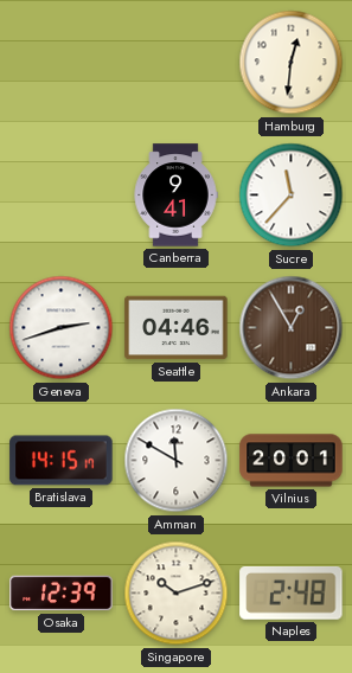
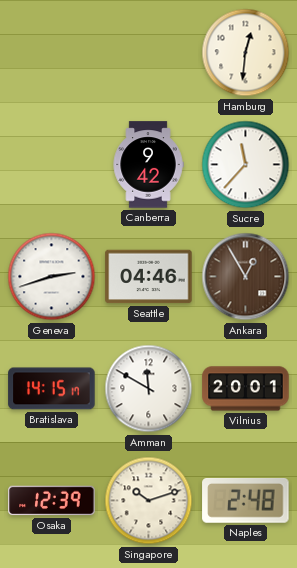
Canberra: 9:41 -> 9:42 (148, 165)
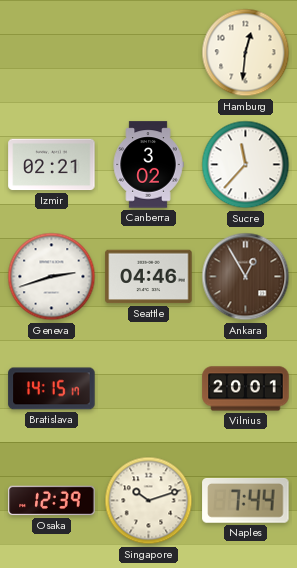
Izmir: none -> 02:21 (52, 165)
Canberra: 9:42 -> 3:02 (148, 165)
Amman: 11:50 -> none (149, 389)
Naples: 2:48 -> 7:44 (246, 501)
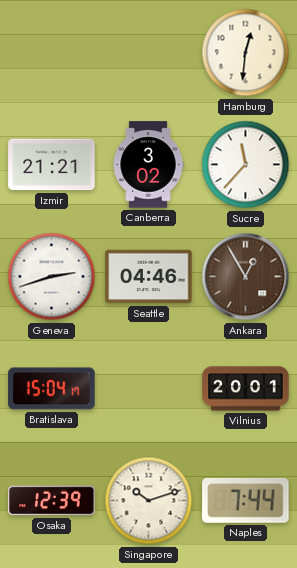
Izmir: 02:21 -> 21:21 (52, 165)
Bratislava: 14:15 -> 15:04 (52, 389)
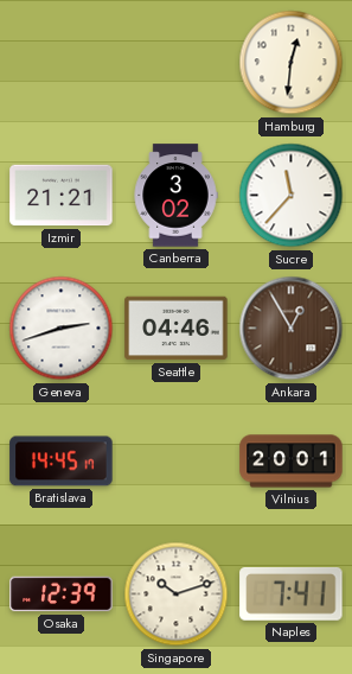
Bratislava: 15:04 -> 14:45 (62, 462)
Naples: 7:44 -> 7:41 (292, 594)
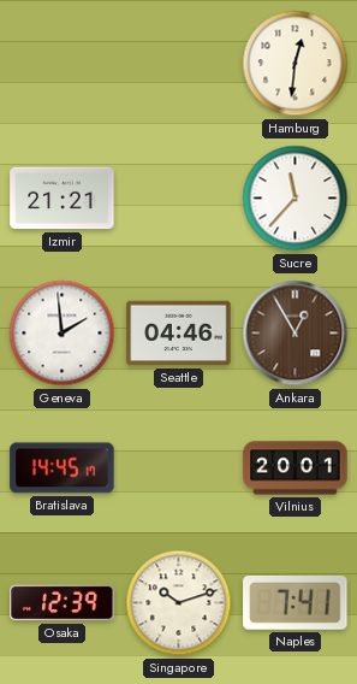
Canberra: 3:02 -> none (175, 196)
Geneva: 2:42 -> 1:59 (63, 334)
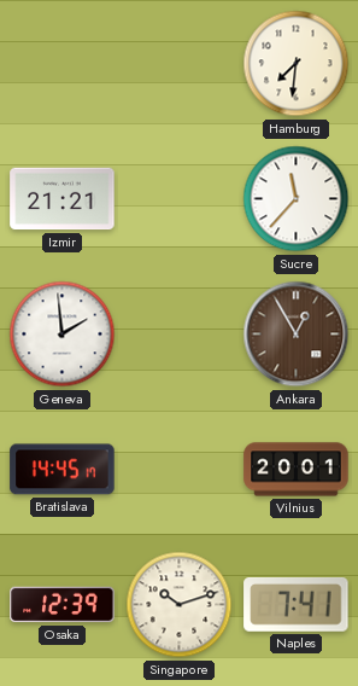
Hamburg: 12:31 -> 7:31 (297, 64)
Seattle: 04:46 -> none (179, 334)
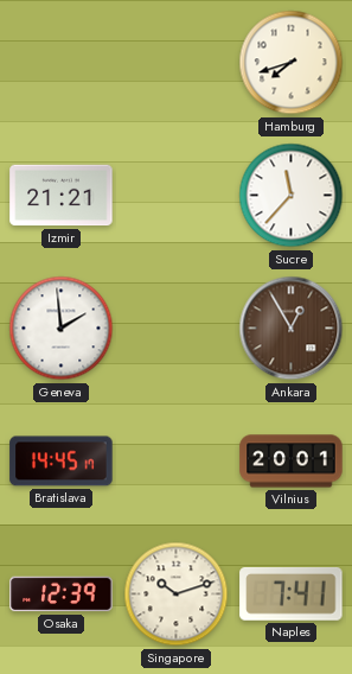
Hamburg: 7:31 -> 7:42 (292, 63)
